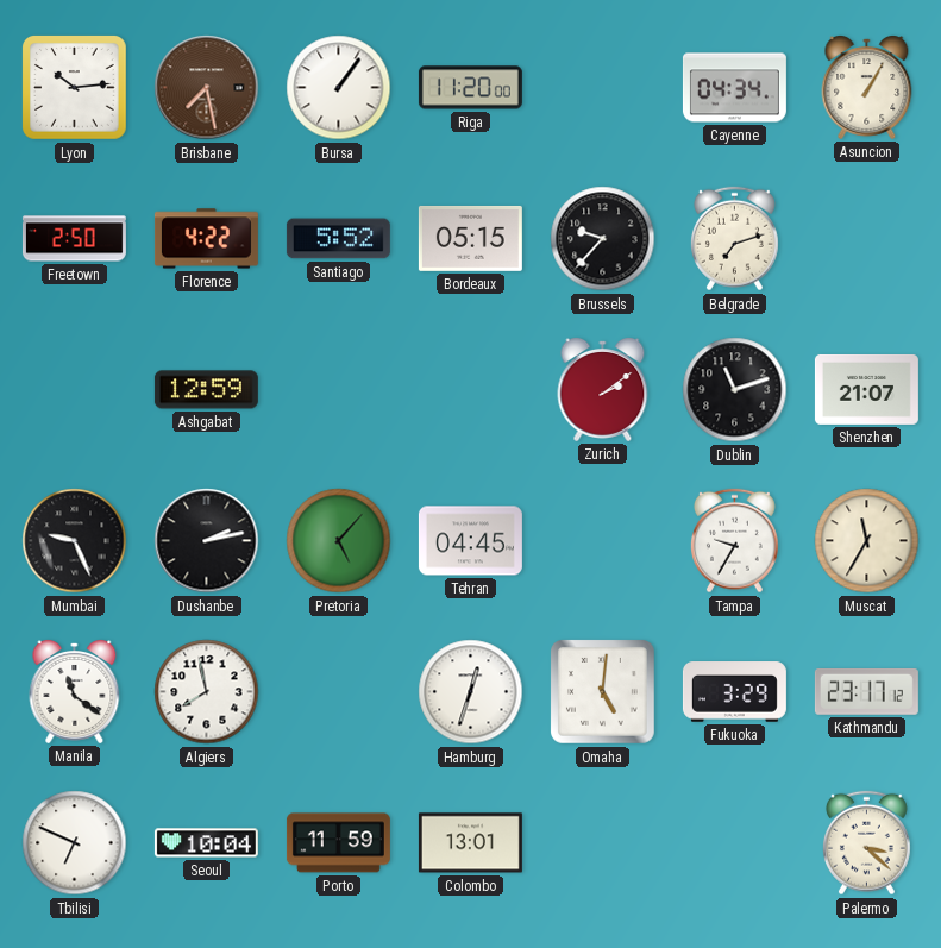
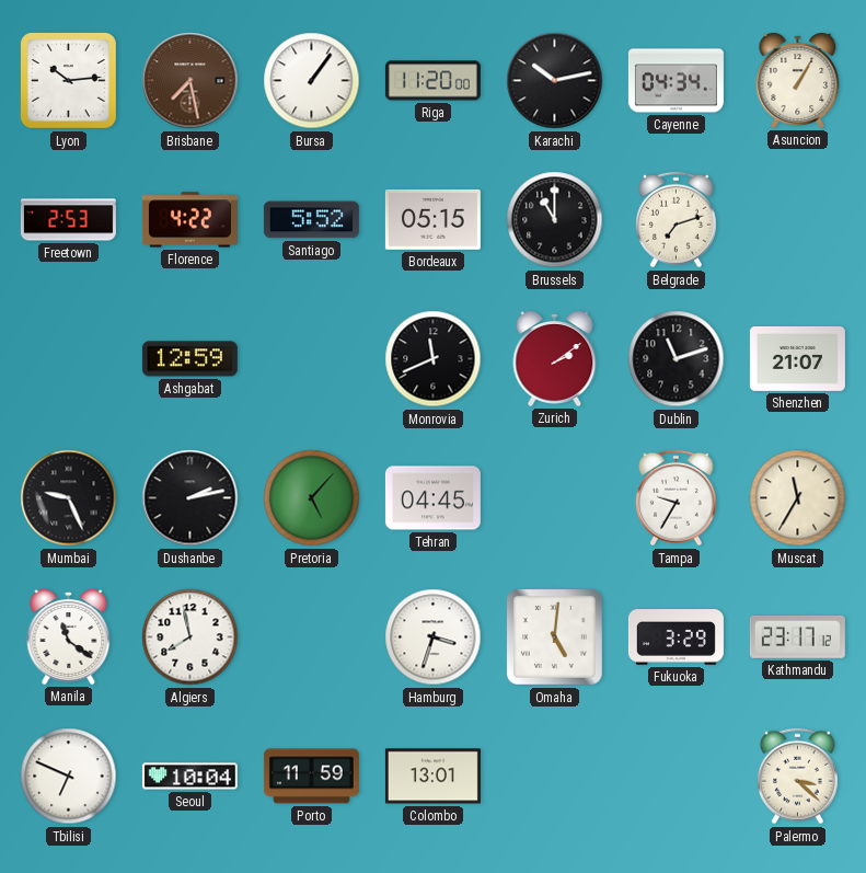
Karachi: none -> 10:13 (555, 81)
Freetown: 2:50 -> 2:53 (68, 220)
Brussels: 9:37 -> 11:00 (555, 220)
Monrovia: none -> 11:41 (434, 359)
Hamburg: 12:33 -> 3:33 (434, 637)
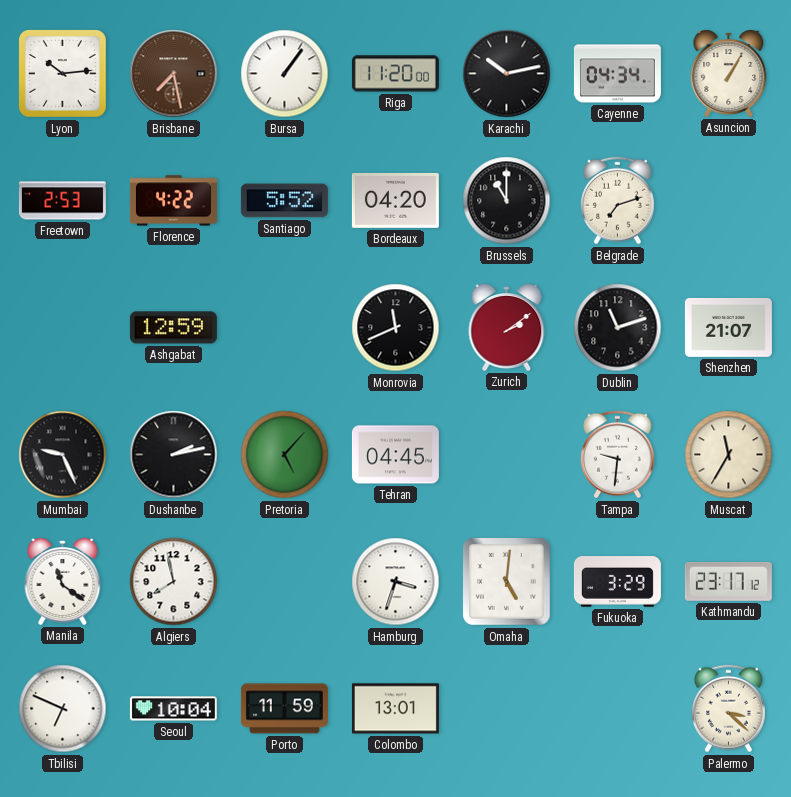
Bordeaux: 05:15 -> 04:20 (395, 200)
Tampa: 9:35 -> 9:31 (618, 455)
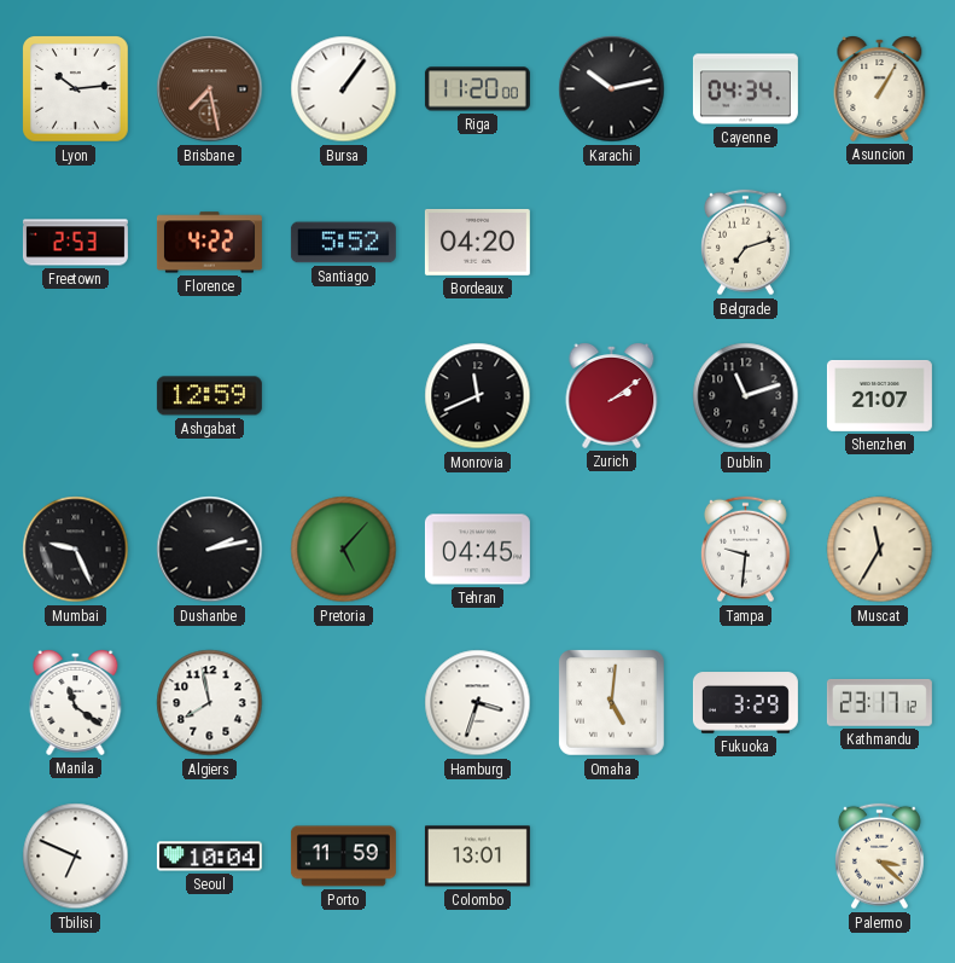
Brussels: 11:00 -> none (507, 201)
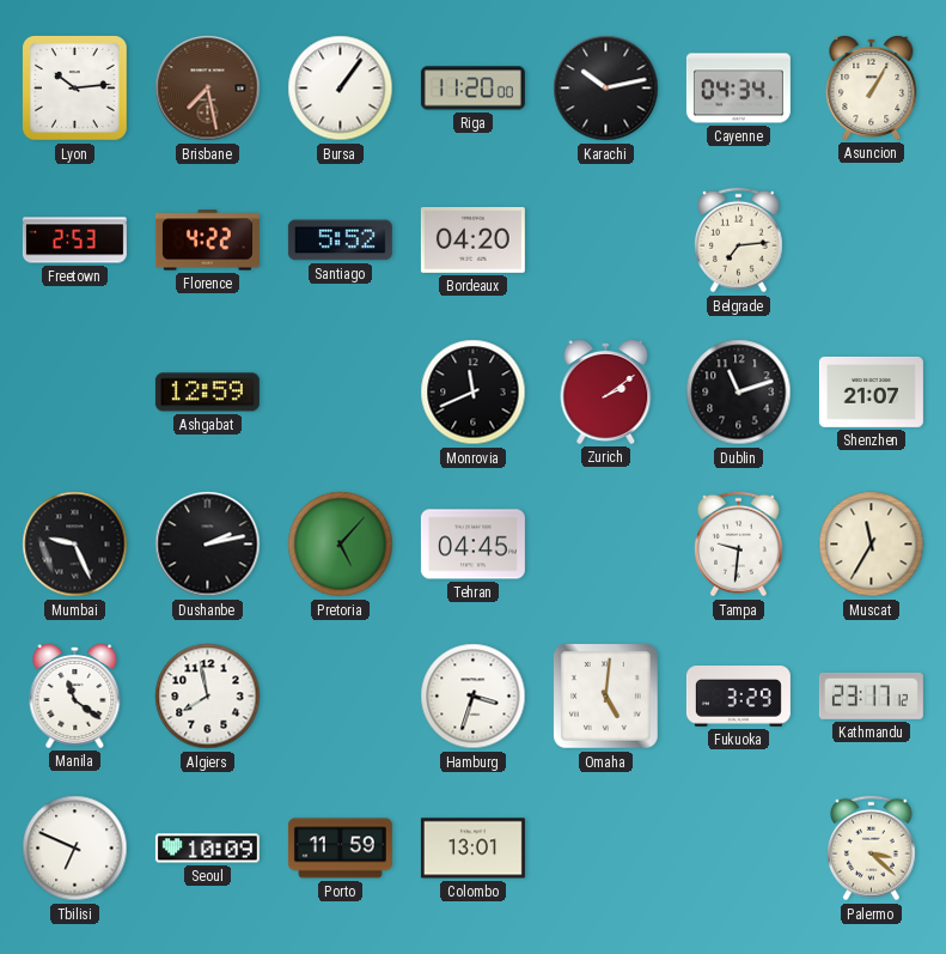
Belgrade: 7:12 -> 7:14 (739, 241)
Seoul: 10:04 -> 10:09 (207, 849)
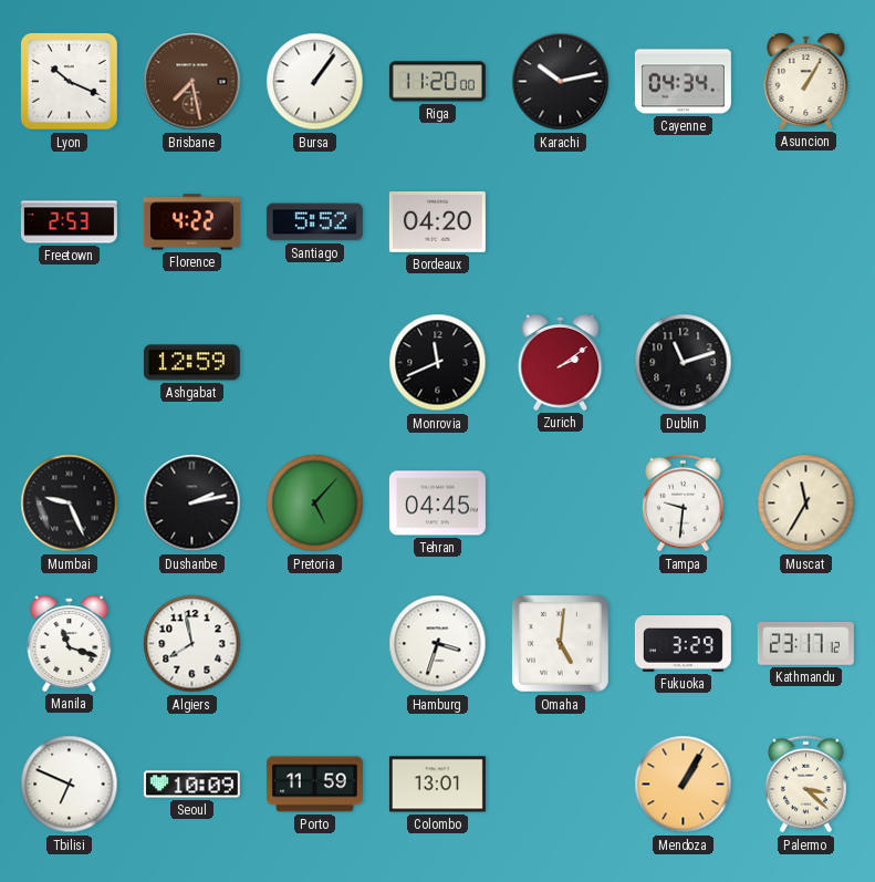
Lyon: 10:14 -> 10:19 (70, 82)
Belgrade: 7:14 -> none (739, 241)
Shenzhen: 21:07 -> none (871, 391)
Manila: 11:21 -> 11:18 (70, 644)
Mendoza: none -> 1:05 (684, 785)
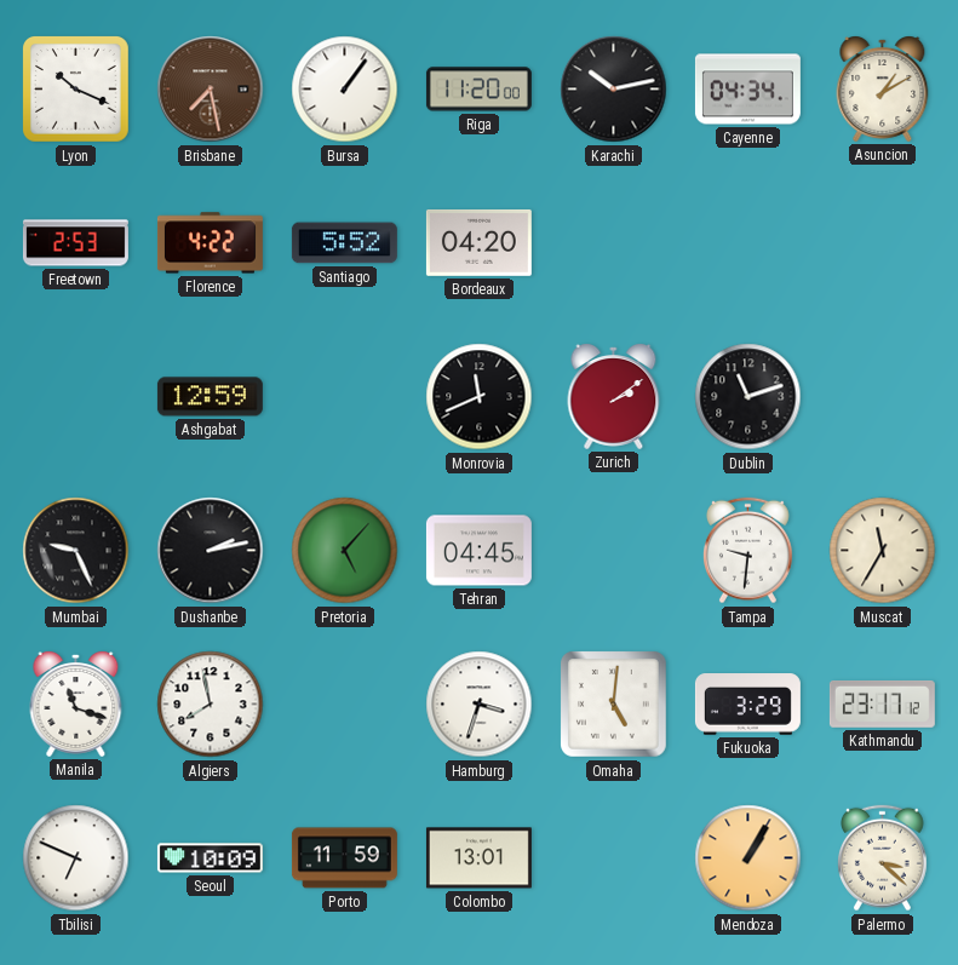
Asuncion: 1:05 -> 1:10 (883, 90)
